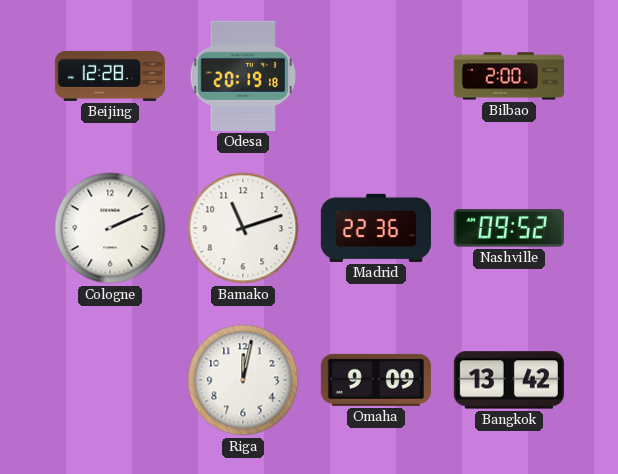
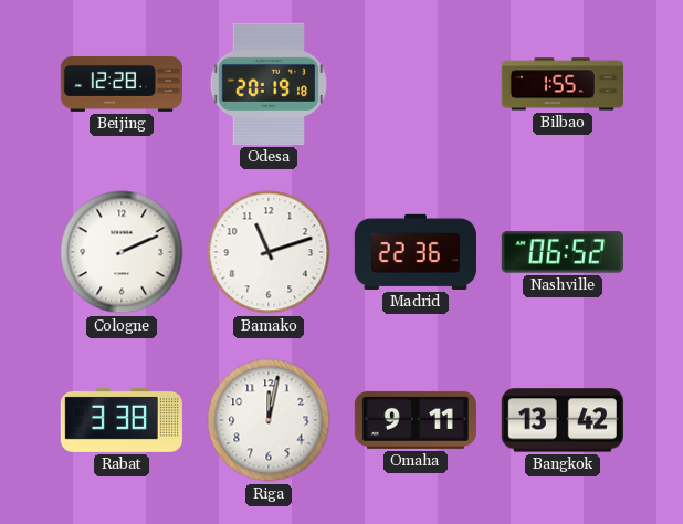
Bilbao: 2:00 -> 1:55 (563, 84)
Nashville: 09:52 -> 06:52 (563, 252)
Rabat: none -> 3:38 (122, 420)
Omaha: 9:09 -> 9:11 (416, 420)
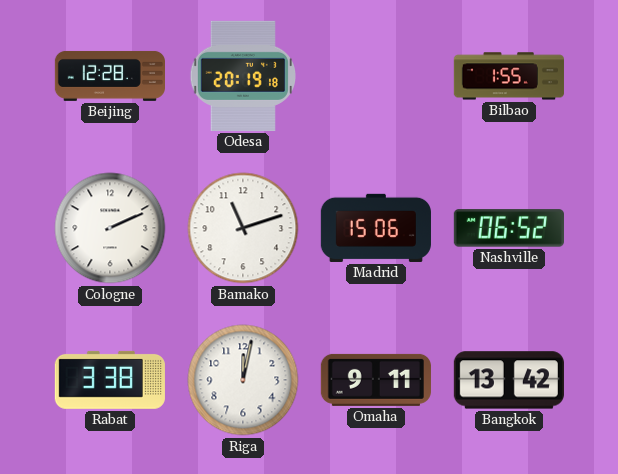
Madrid: 22:36 -> 15:06 (376, 228)
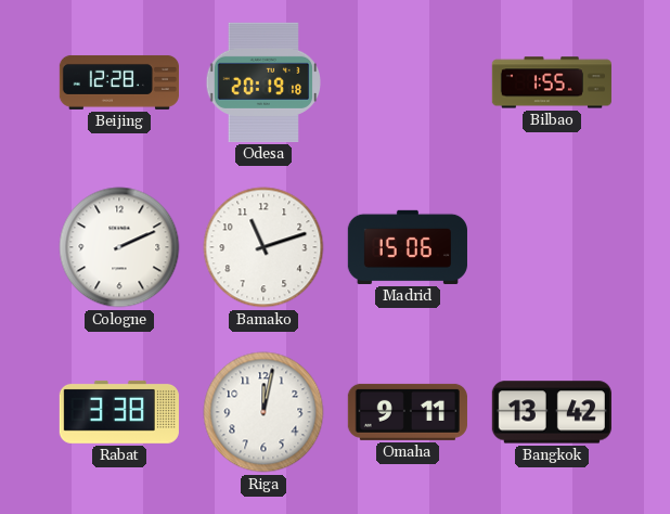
Nashville: 06:52 -> none (509, 228)
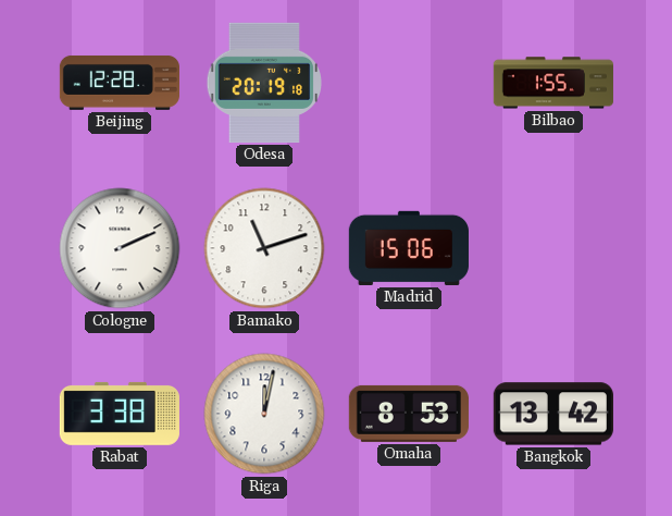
Omaha: 9:11 -> 8:53 (409, 414)
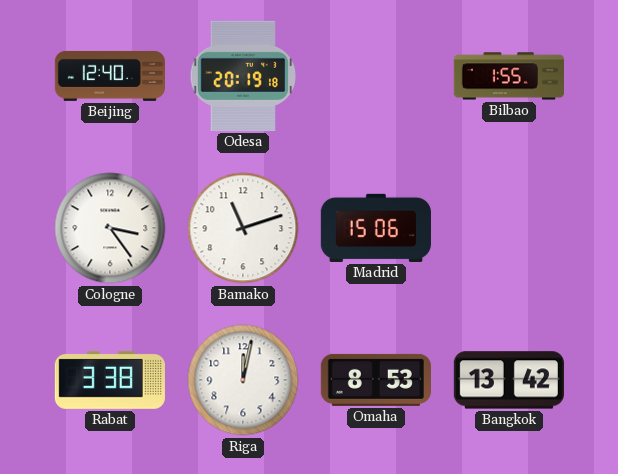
Beijing: 12:28 -> 12:40 (109, 76)
Cologne: 2:11 -> 3:24 (110, 228)
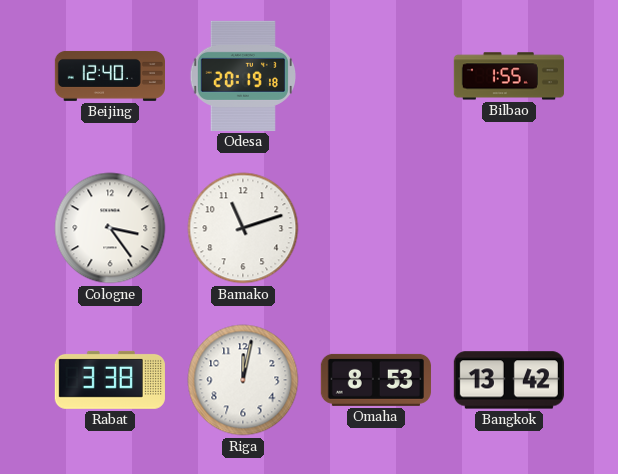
Madrid: 15:06 -> none (376, 228)
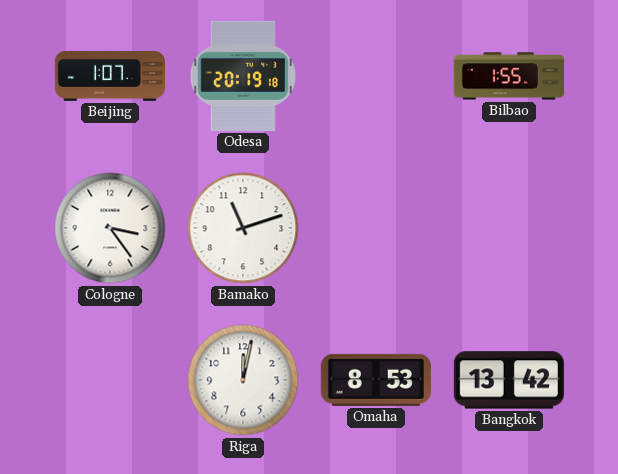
Beijing: 12:40 -> 1:07 (109, 76)
Rabat: 3:38 -> none (110, 380)
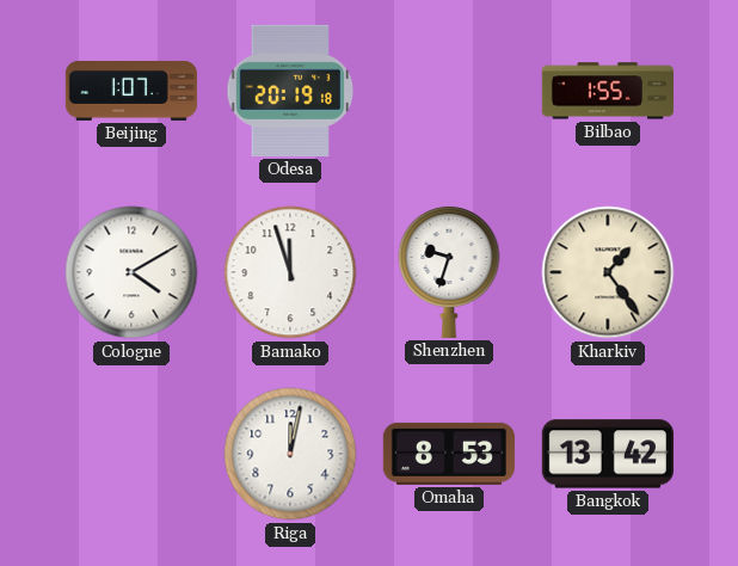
Cologne: 3:24 -> 4:10 (131, 272)
Bamako: 11:12 -> 11:57 (290, 272)
Shenzhen: none -> 9:33 (449, 271)
Kharkiv: none -> 1:24 (608, 272)
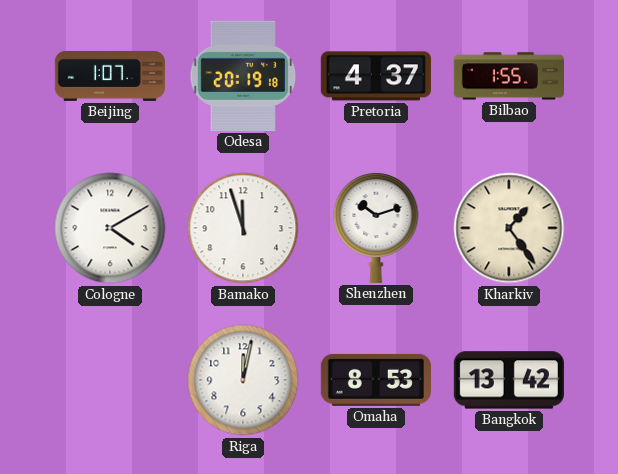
Pretoria: none -> 4:37 (376, 76)
Shenzhen: 9:33 -> 10:12 (376, 227)
